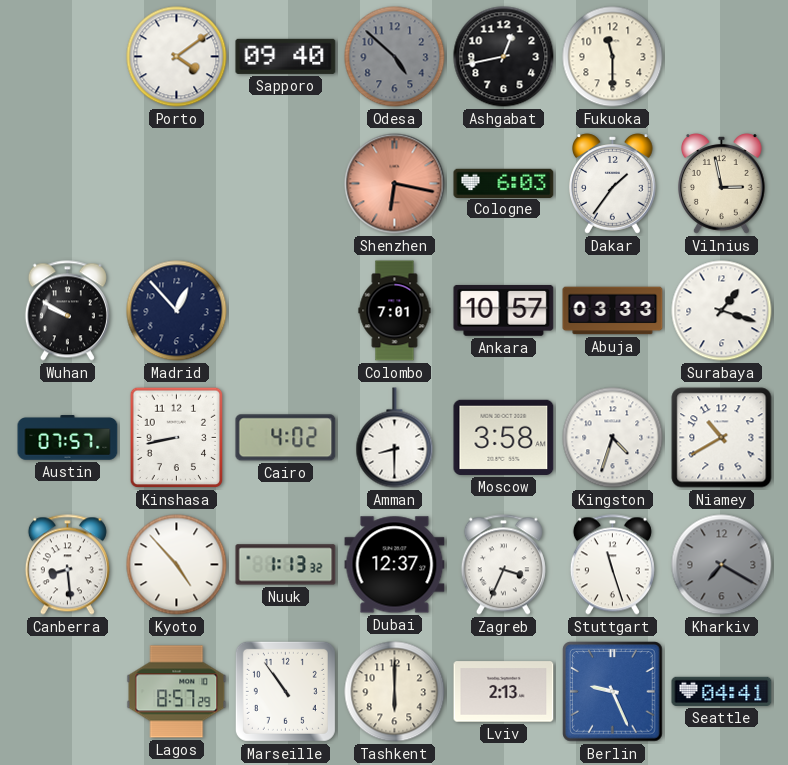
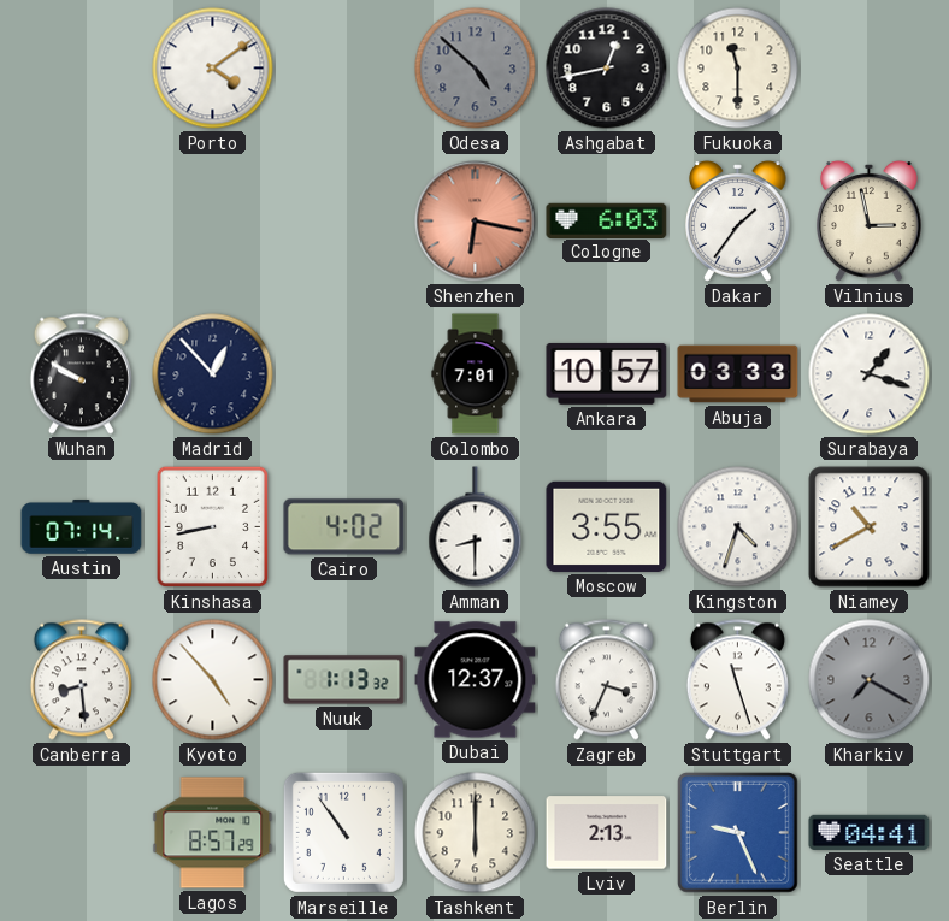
Sapporo: 09:40 -> none (286, 56)
Austin: 07:57 -> 07:14 (82, 527)
Moscow: 3:58 -> 3:55 (607, 526)
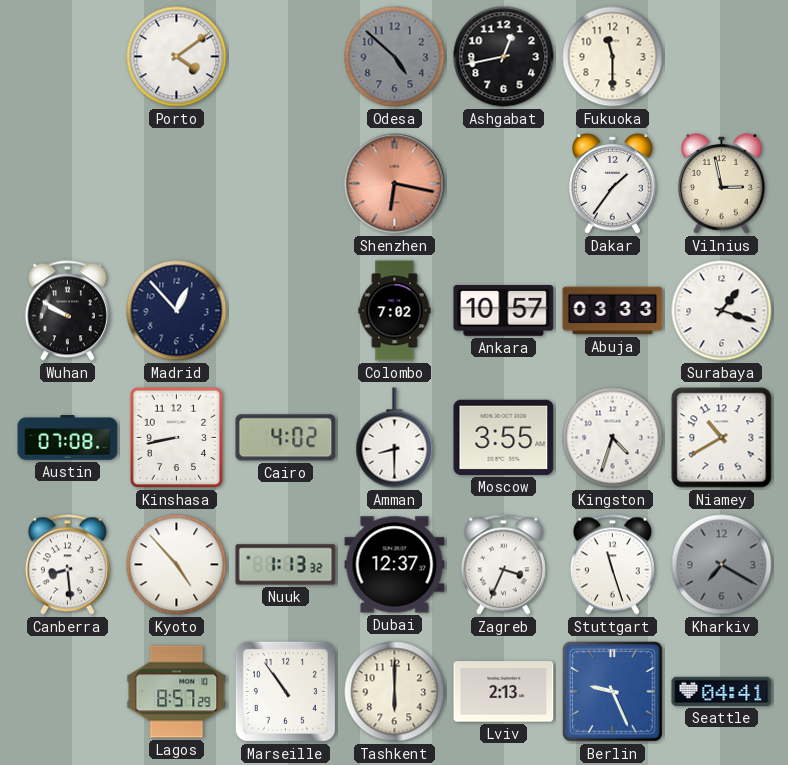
Cologne: 6:03 -> none (607, 220)
Colombo: 7:01 -> 7:02 (395, 311)
Austin: 07:14 -> 07:08 (68, 438)
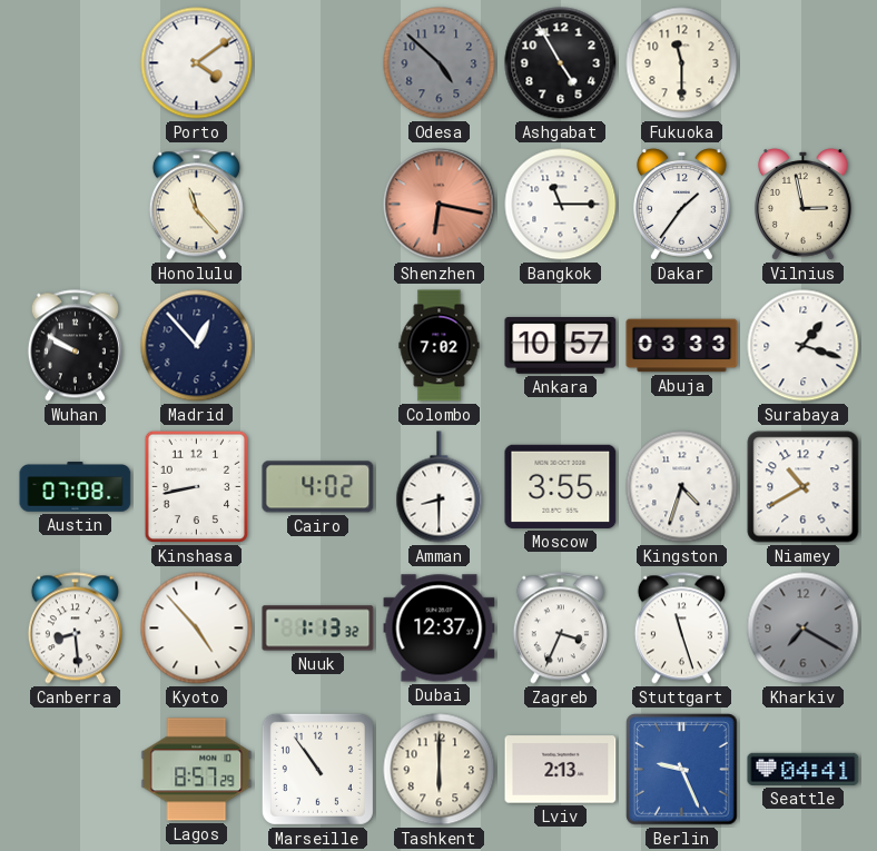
Ashgabat: 12:43 -> 4:55 (561, 63)
Honolulu: none -> 11:23 (196, 205)
Bangkok: none -> 11:15 (561, 205)
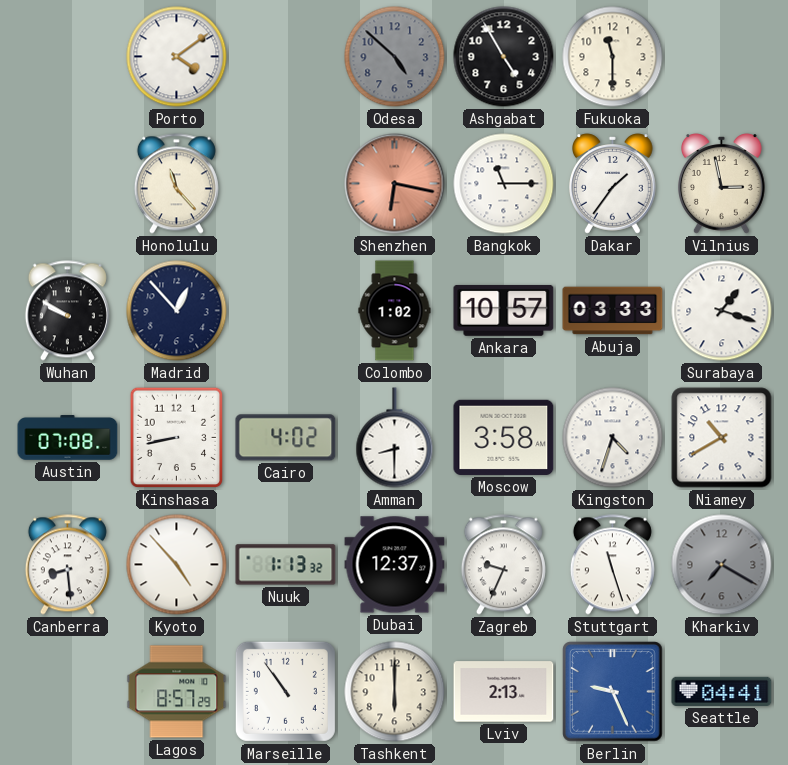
Colombo: 7:02 -> 1:02 (395, 311)
Moscow: 3:55 -> 3:58 (504, 437)
Zagreb: 3:34 -> 9:34 (503, 565)
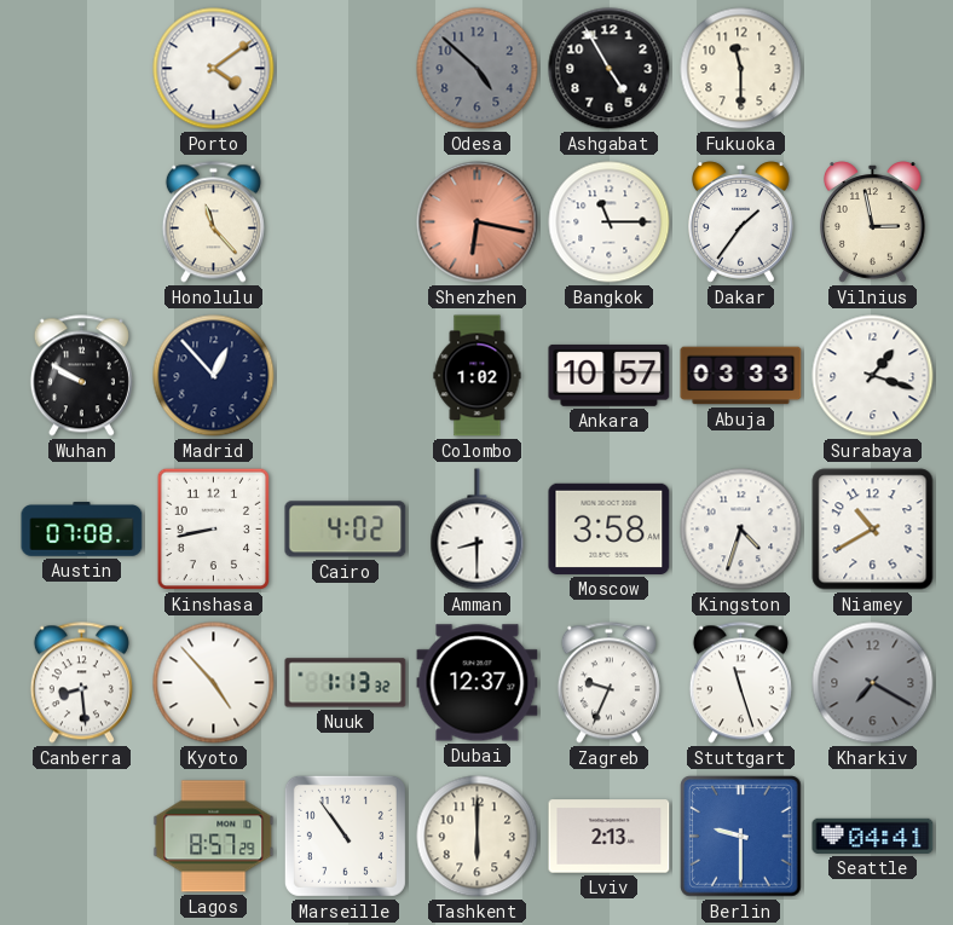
Berlin: 9:26 -> 9:30 (741, 837)
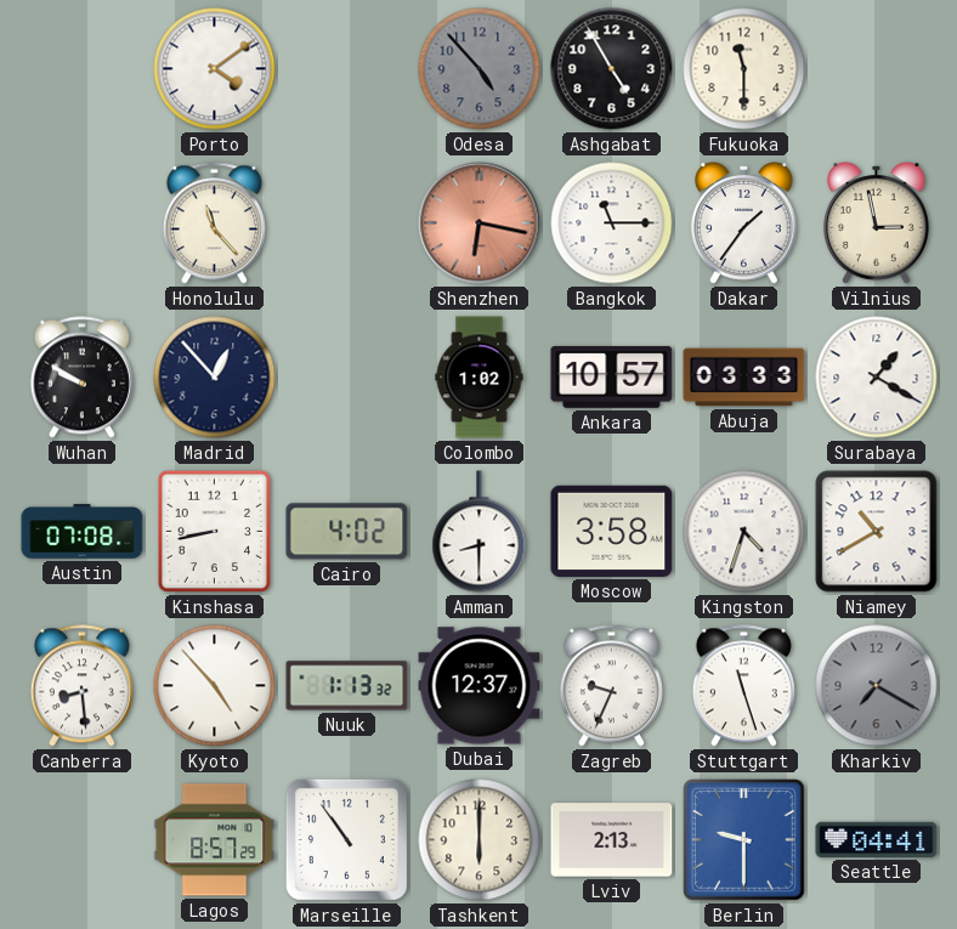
Odesa: 4:52 -> 4:53 (480, 69)
Surabaya: 1:18 -> 1:20 (877, 378)
